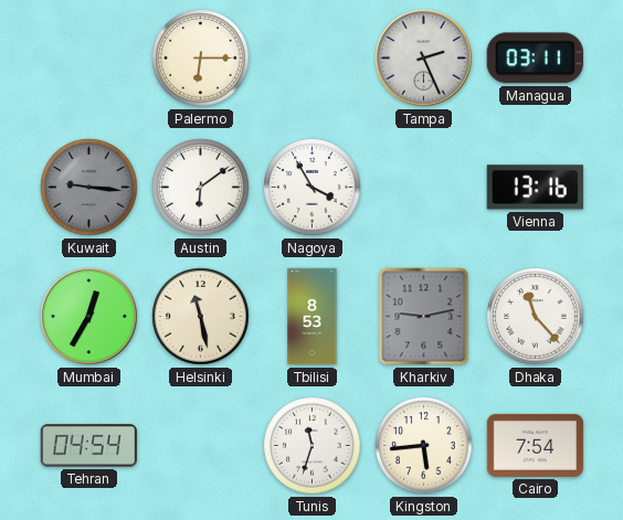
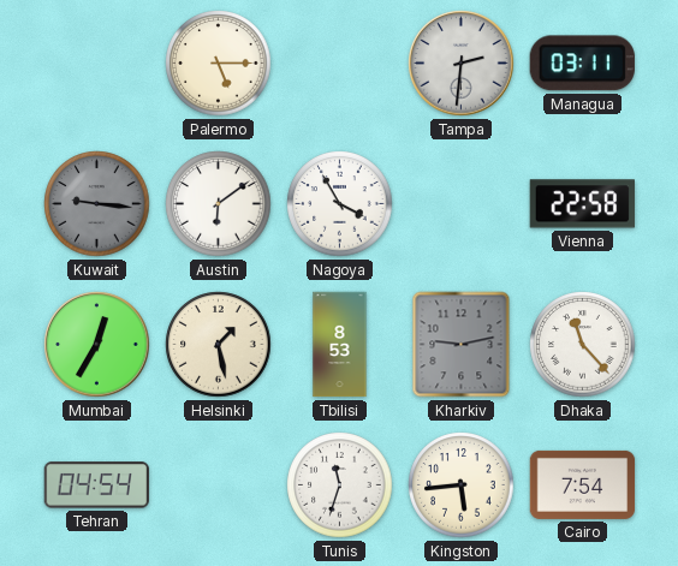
Palermo: 6:15 -> 5:15 (219, 64)
Tampa: 2:26 -> 2:31 (462, 64)
Vienna: 13:16 -> 22:58 (582, 204)
Helsinki: 11:28 -> 1:28 (219, 345)
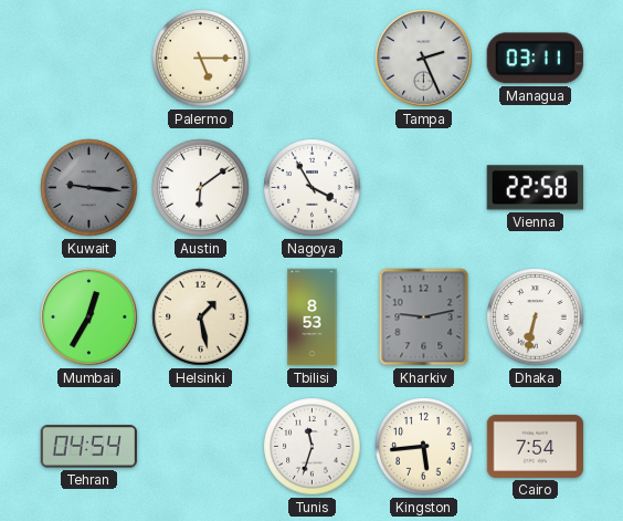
Tampa: 2:31 -> 2:26 (424, 59)
Dhaka: 11:23 -> 6:32 (536, 317)
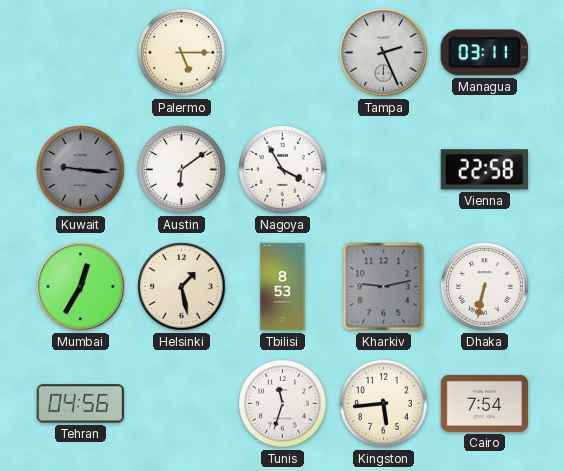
Tehran: 04:54 -> 04:56 (80, 404)
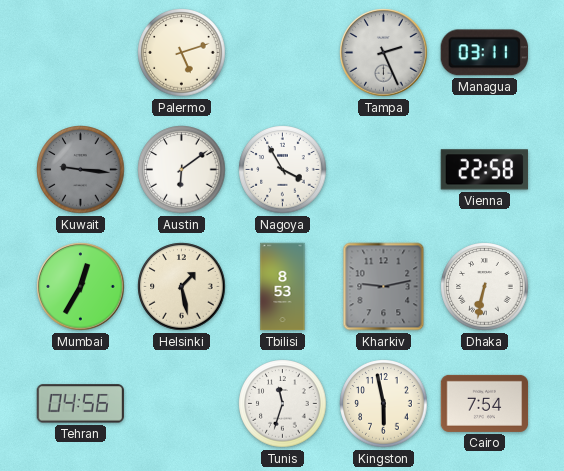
Palermo: 5:15 -> 5:12 (182, 53)
Kingston: 5:44 -> 5:58 (384, 404)
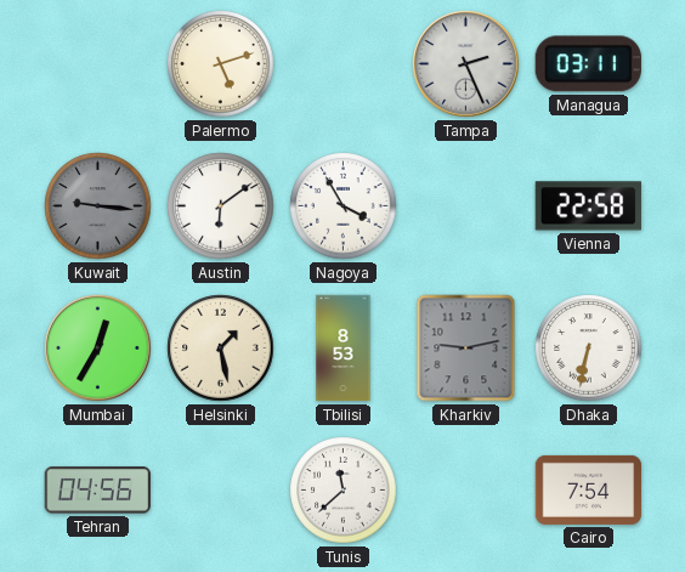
Tunis: 11:33 -> 11:38 (344, 491)
Kingston: 5:58 -> none (384, 404)
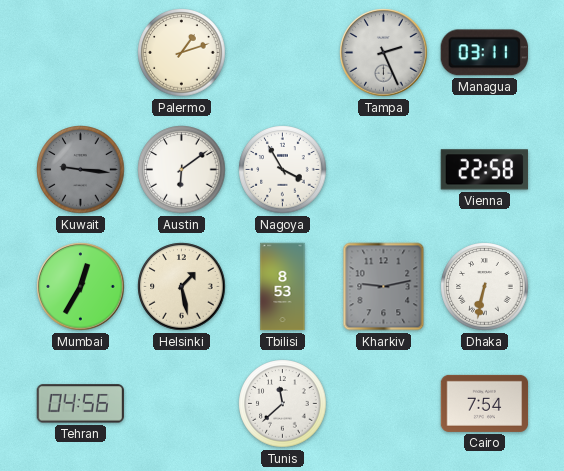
Palermo: 5:12 -> 1:12 (182, 53)
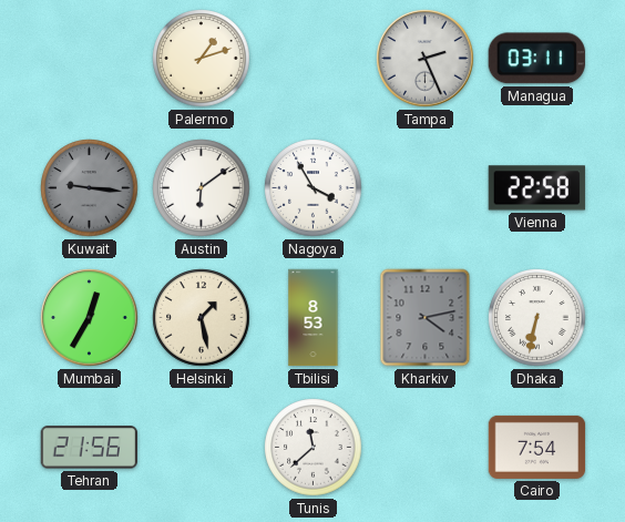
Kharkiv: 9:13 -> 4:13 (426, 318)
Tehran: 04:56 -> 21:56 (89, 448)
